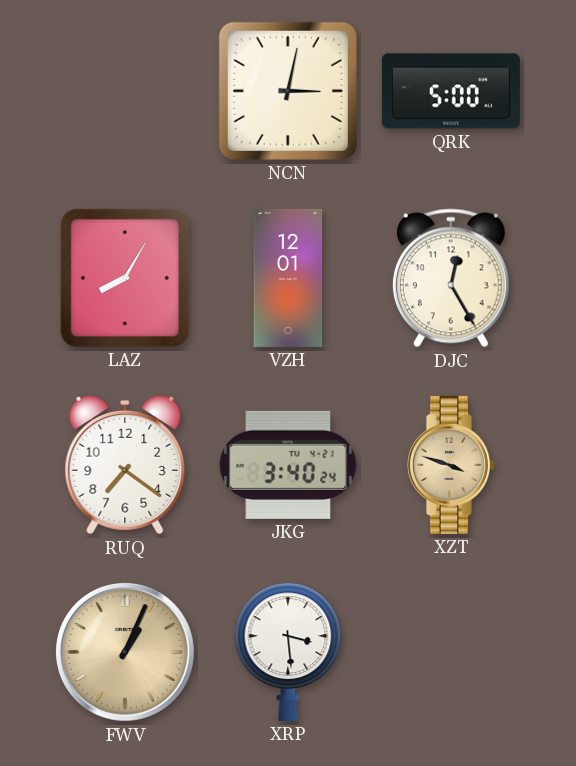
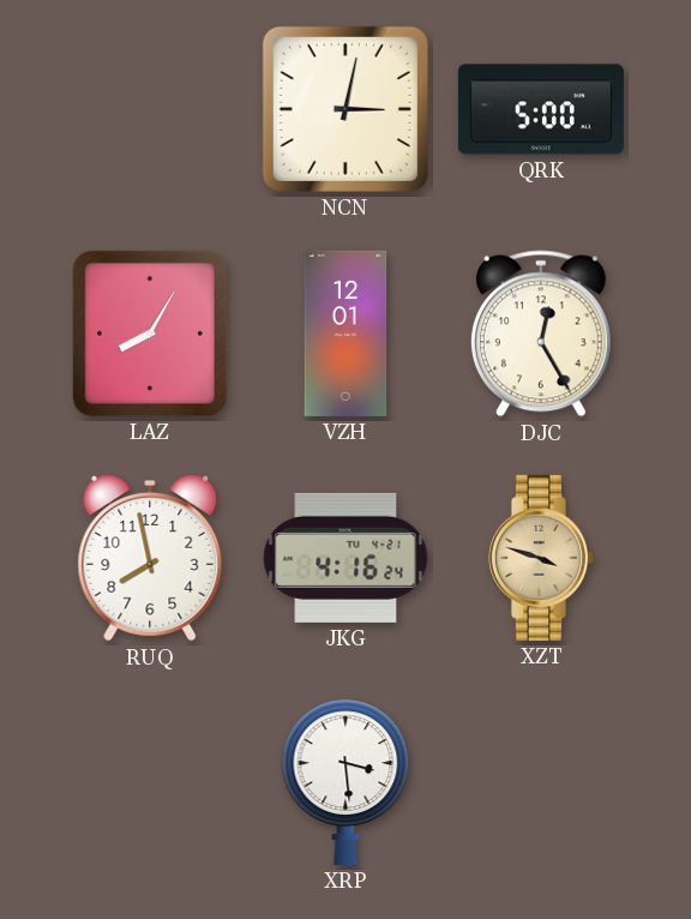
RUQ: 7:21 -> 7:58 (150, 558)
JKG: 3:40 -> 4:16 (345, 558)
FWV: 1:04 -> none (126, 653)
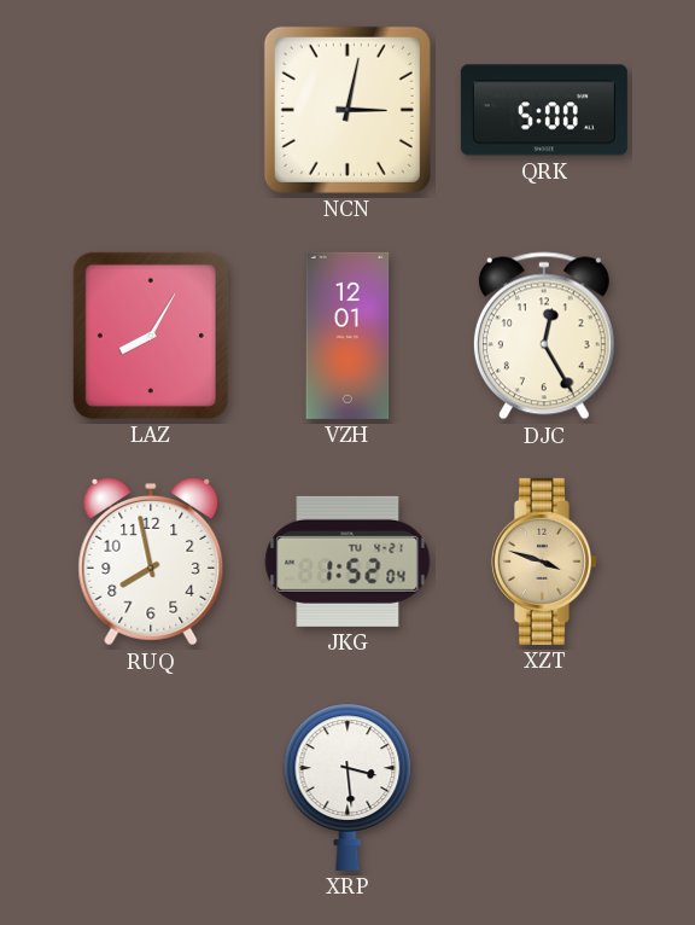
JKG: 4:16 -> 1:52 (347, 562)
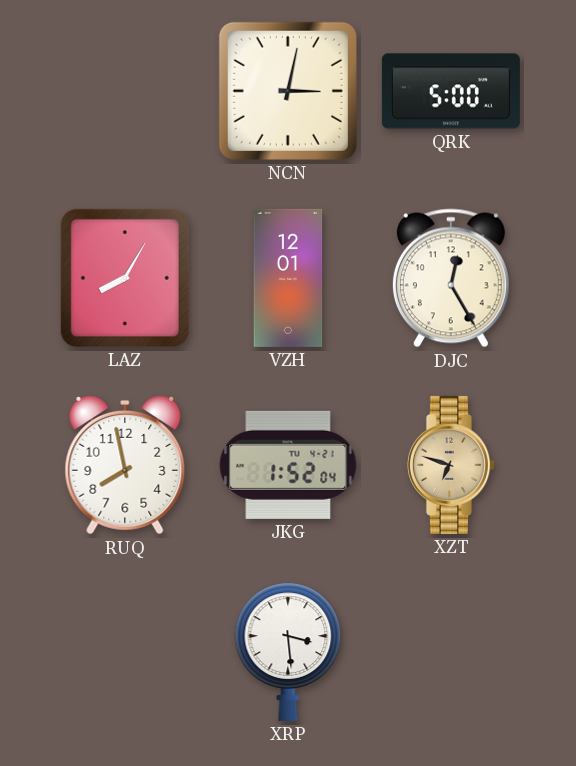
XZT: 3:48 -> 6:48 (451, 465)
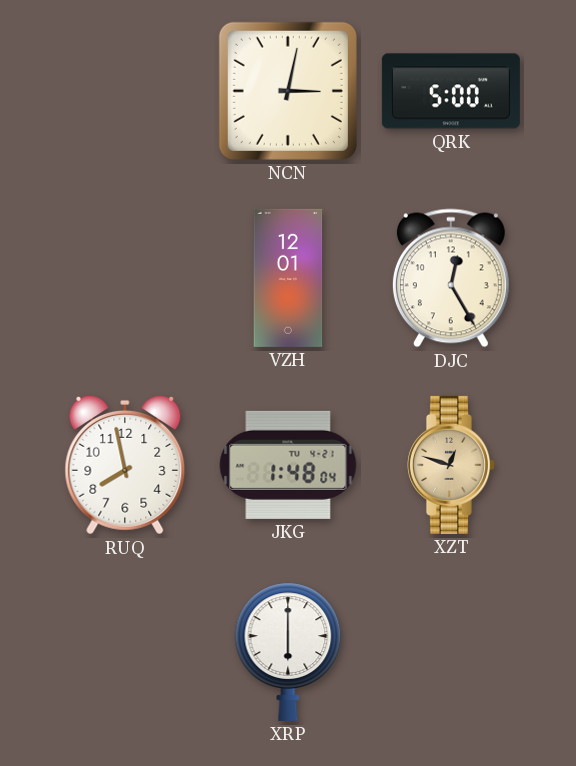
LAZ: 8:05 -> none (125, 278)
JKG: 1:52 -> 1:48 (288, 465)
XZT: 6:48 -> 12:48 (451, 465)
XRP: 3:29 -> 6:00 (288, 652)
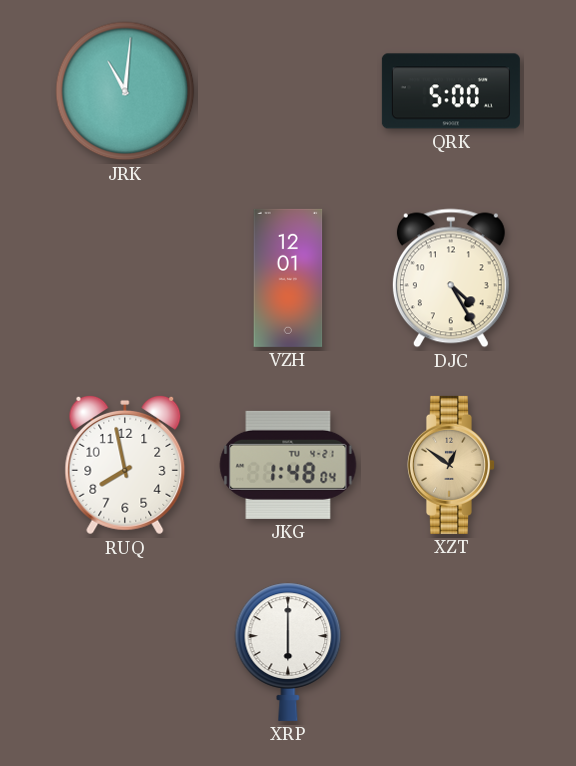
JRK: none -> 11:01 (125, 91)
NCN: 3:02 -> none (288, 91)
DJC: 12:25 -> 4:25 (451, 278)
XZT: 12:48 -> 12:51 (451, 465)
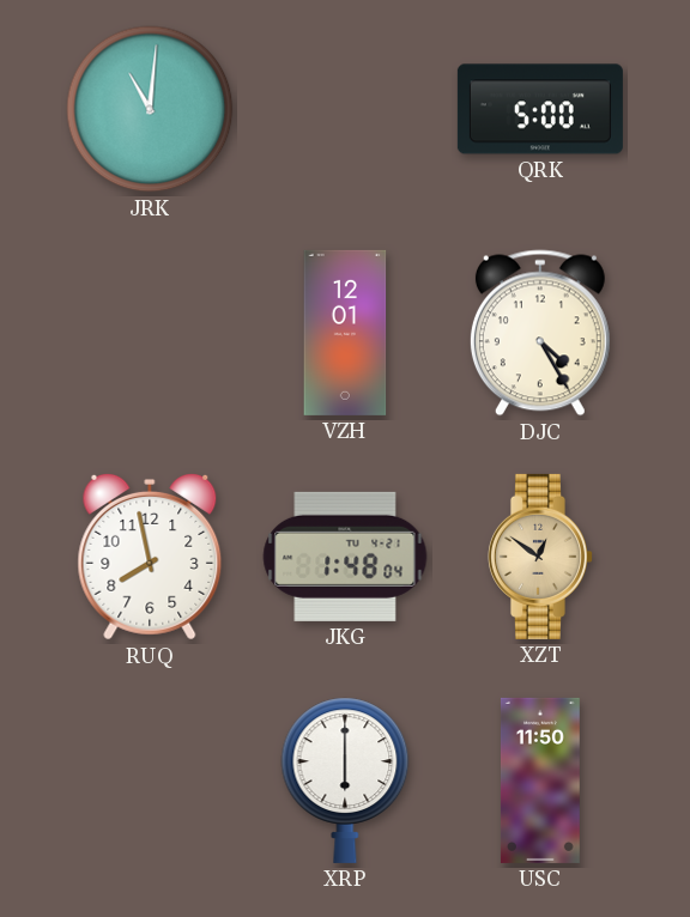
USC: none -> 11:50 (540, 781)
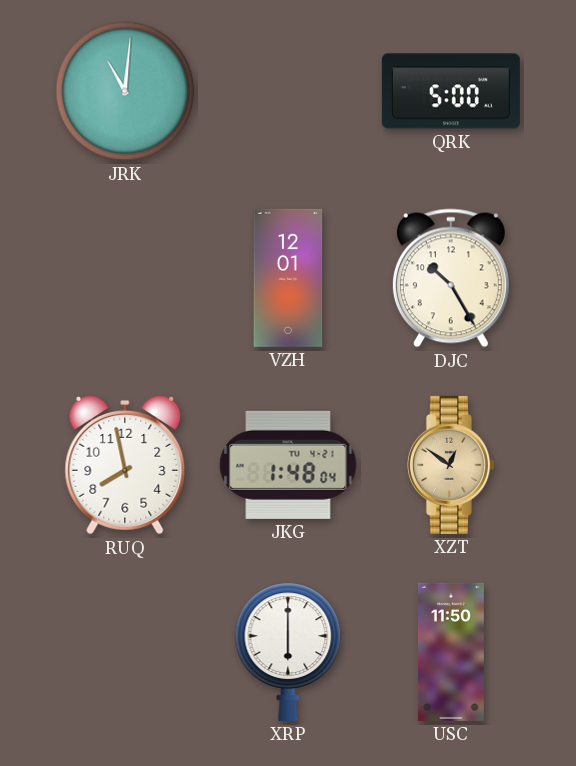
DJC: 4:25 -> 10:25 (451, 278)
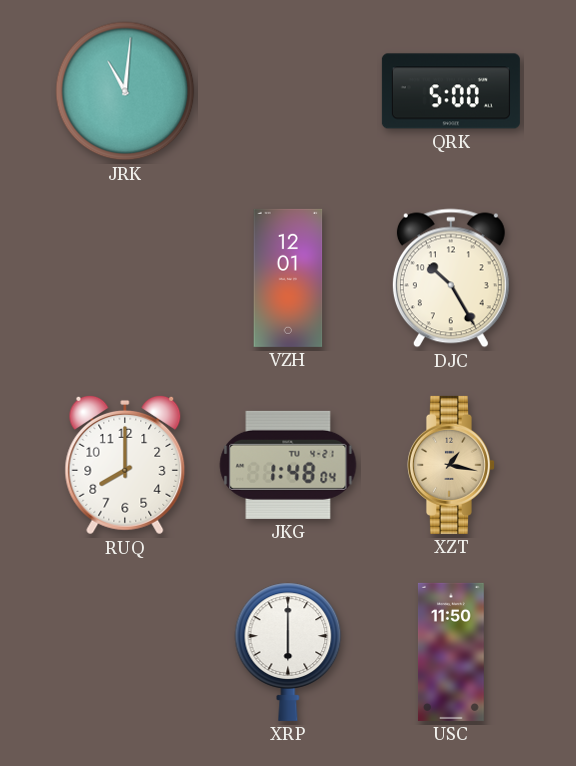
RUQ: 7:58 -> 8:00 (125, 465)
XZT: 12:51 -> 1:17 (451, 465)
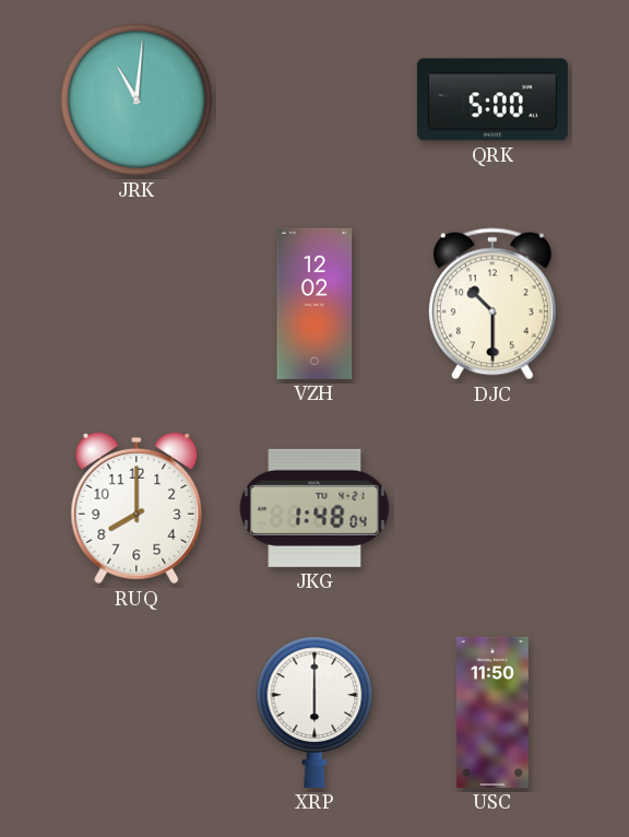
VZH: 12:01 -> 12:02 (314, 304)
DJC: 10:25 -> 10:30 (492, 304)
XZT: 1:17 -> none (451, 465)
